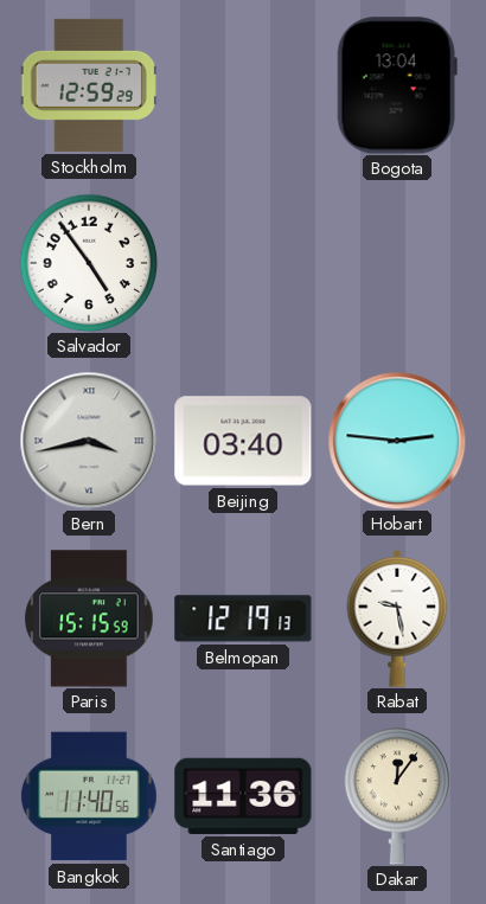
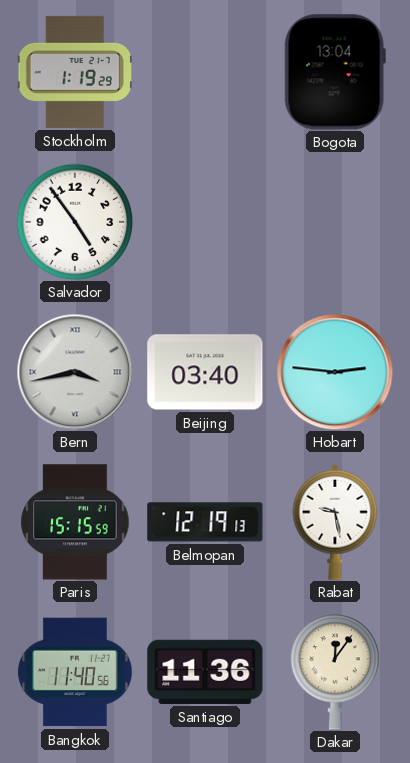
Stockholm: 12:59 -> 1:19 (75, 72)
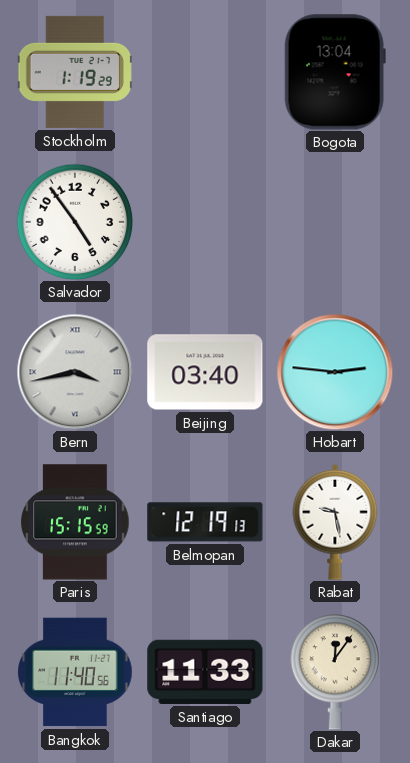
Santiago: 11:36 -> 11:33 (205, 672)
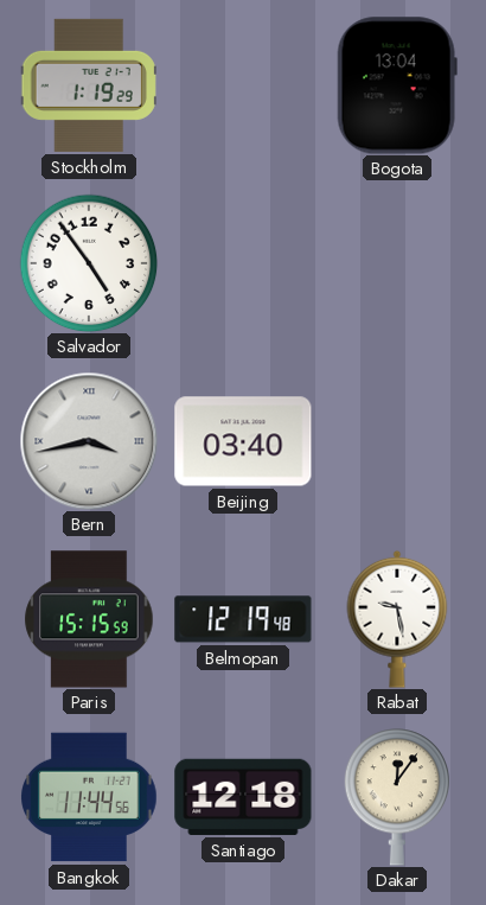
Hobart: 2:46 -> none (335, 372)
Belmopan: 12:19:13 -> 12:19:48 (243, 619)
Bangkok: 11:40 -> 11:44 (89, 797)
Santiago: 11:33 -> 12:18 (243, 797)
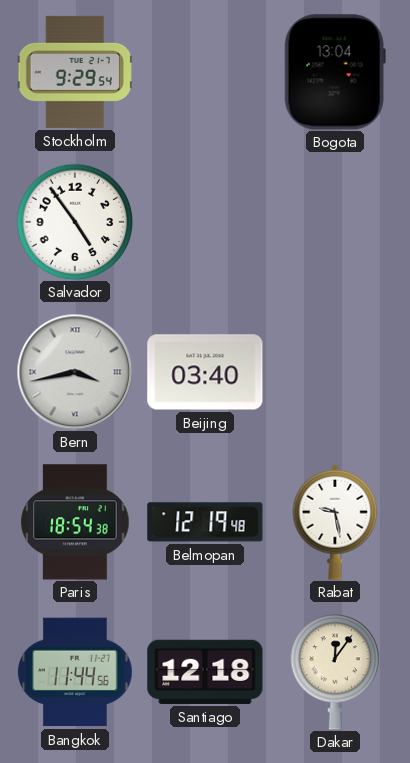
Stockholm: 1:19 -> 9:29 (75, 72)
Paris: 15:15 -> 18:54 (75, 522)
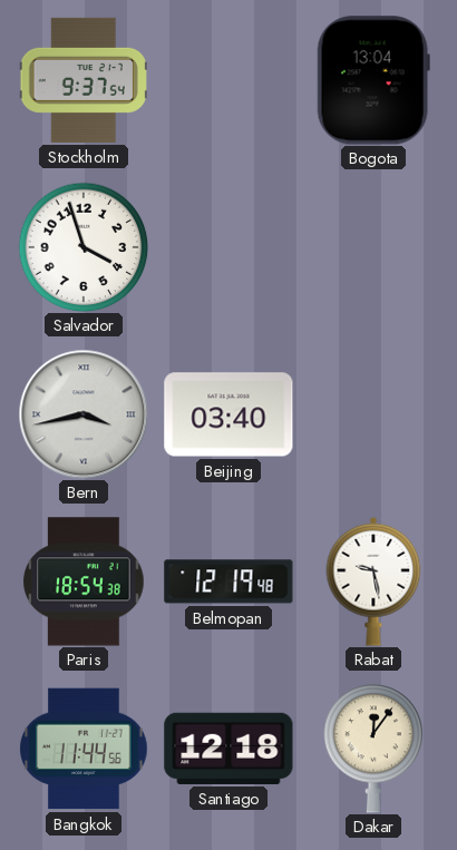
Stockholm: 9:29 -> 9:37 (84, 80)
Salvador: 4:54 -> 3:57 (84, 247)
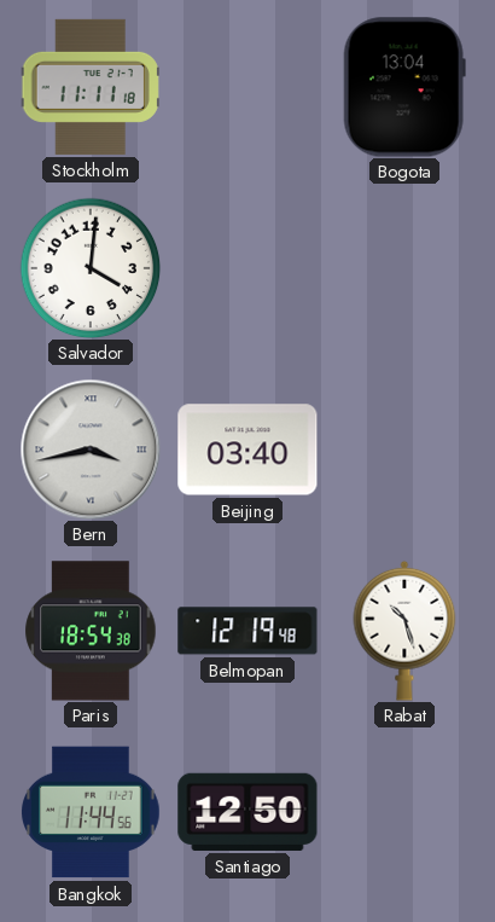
Stockholm: 9:37 -> 11:11 (91, 87)
Salvador: 3:57 -> 4:01 (91, 268)
Rabat: 9:28 -> 10:27 (404, 631)
Santiago: 12:18 -> 12:50 (247, 812)
Dakar: 12:06 -> none (373, 749)
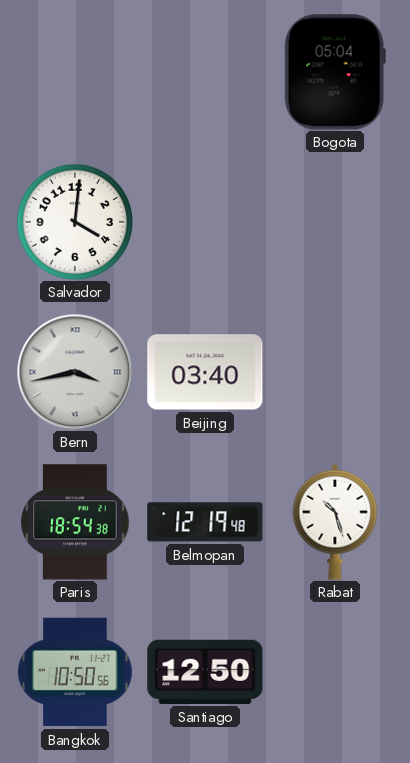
Stockholm: 11:11 -> none (91, 87)
Bogota: 13:04 -> 05:04 (335, 72)
Bangkok: 11:44 -> 10:50 (75, 672)
